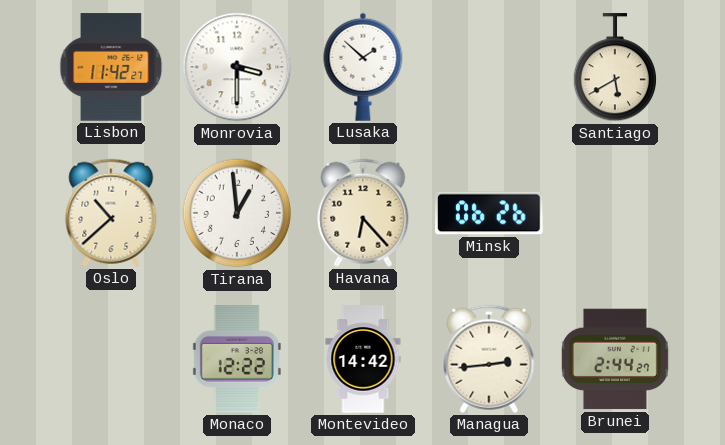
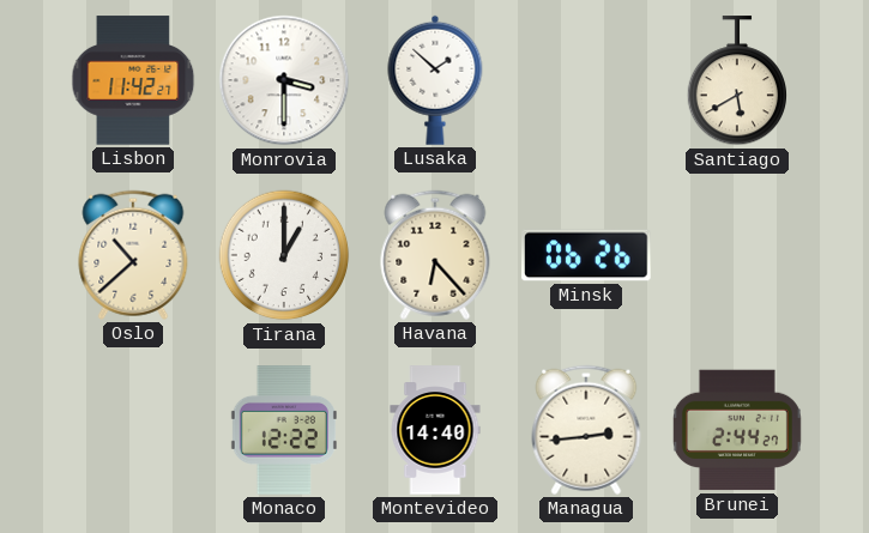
Tirana: 12:59 -> 1:00 (284, 255)
Montevideo: 14:42 -> 14:40 (435, 430)
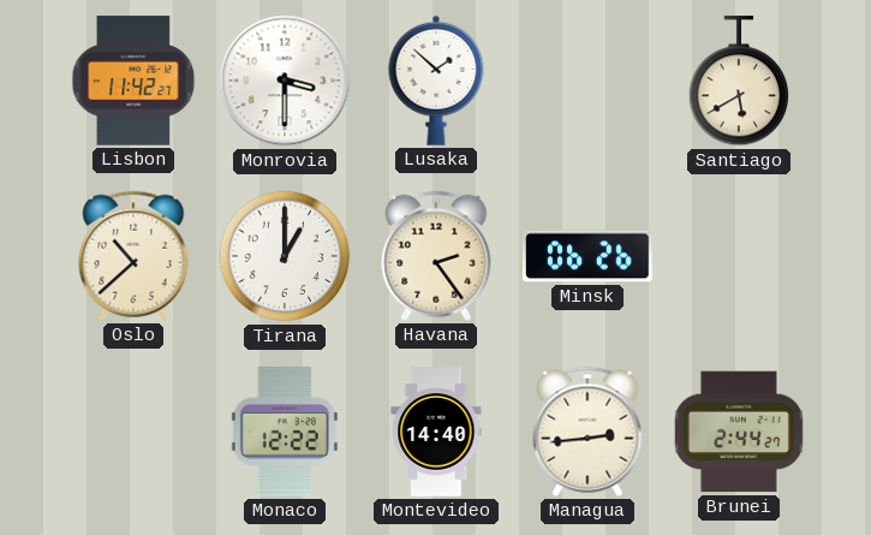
Havana: 6:23 -> 2:24 (436, 256)
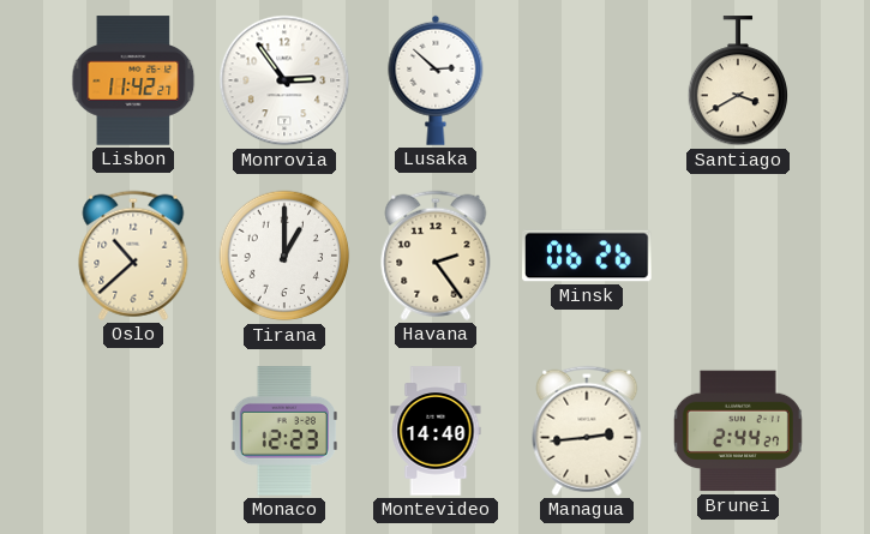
Monrovia: 3:30 -> 2:54 (284, 80)
Lusaka: 1:52 -> 2:52 (436, 80)
Santiago: 5:40 -> 3:40 (738, 82)
Monaco: 12:22 -> 12:23 (284, 431)
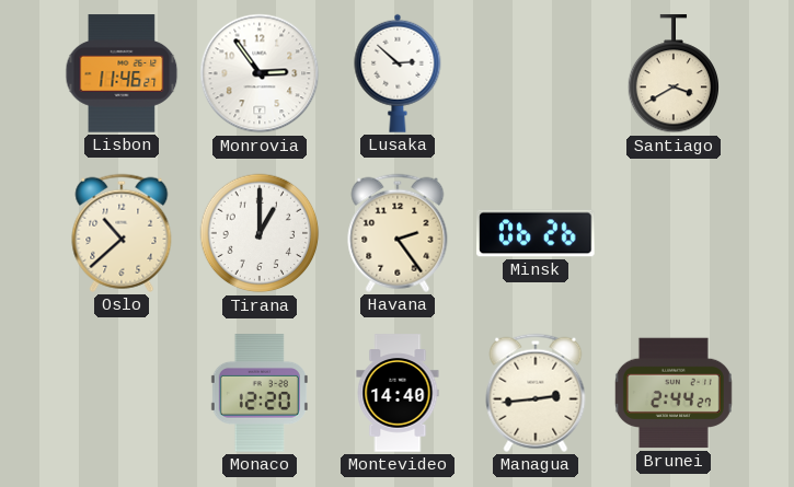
Lisbon: 11:42 -> 11:46 (122, 73)
Monaco: 12:23 -> 12:20 (260, 393)
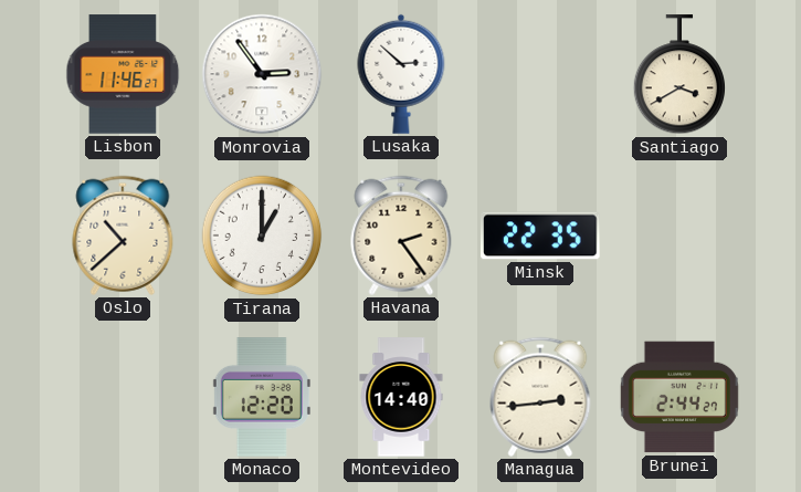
Minsk: 06:26 -> 22:35 (540, 235)
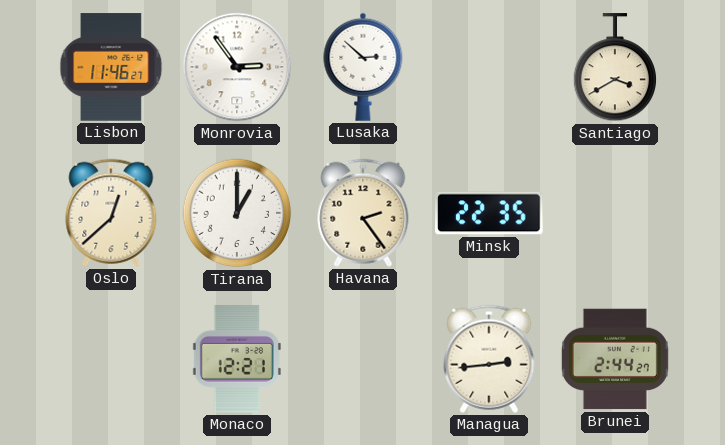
Oslo: 10:38 -> 12:38 (111, 213)
Monaco: 12:20 -> 12:21 (237, 359)
Montevideo: 14:40 -> none (401, 397)
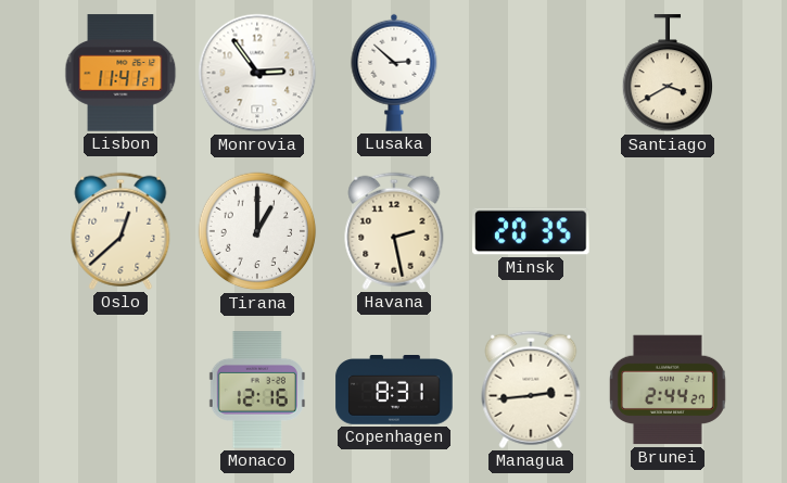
Lisbon: 11:46 -> 11:41 (120, 73)
Havana: 2:24 -> 2:28 (394, 231)
Minsk: 22:35 -> 20:35 (531, 231)
Monaco: 12:21 -> 12:16 (257, 390)
Copenhagen: none -> 8:31 (394, 391)
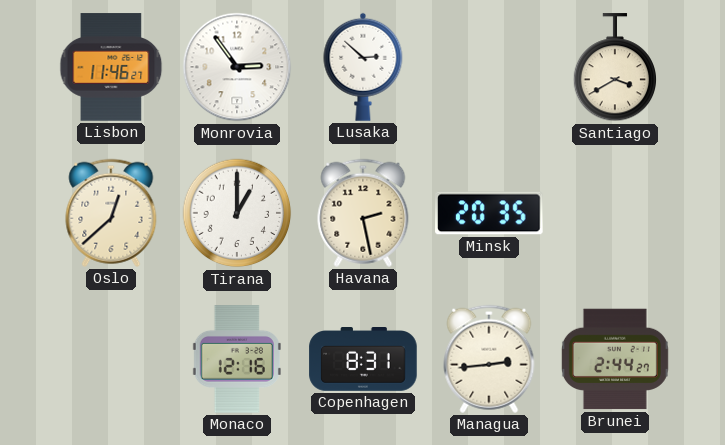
Lisbon: 11:41 -> 11:46 (111, 67)
